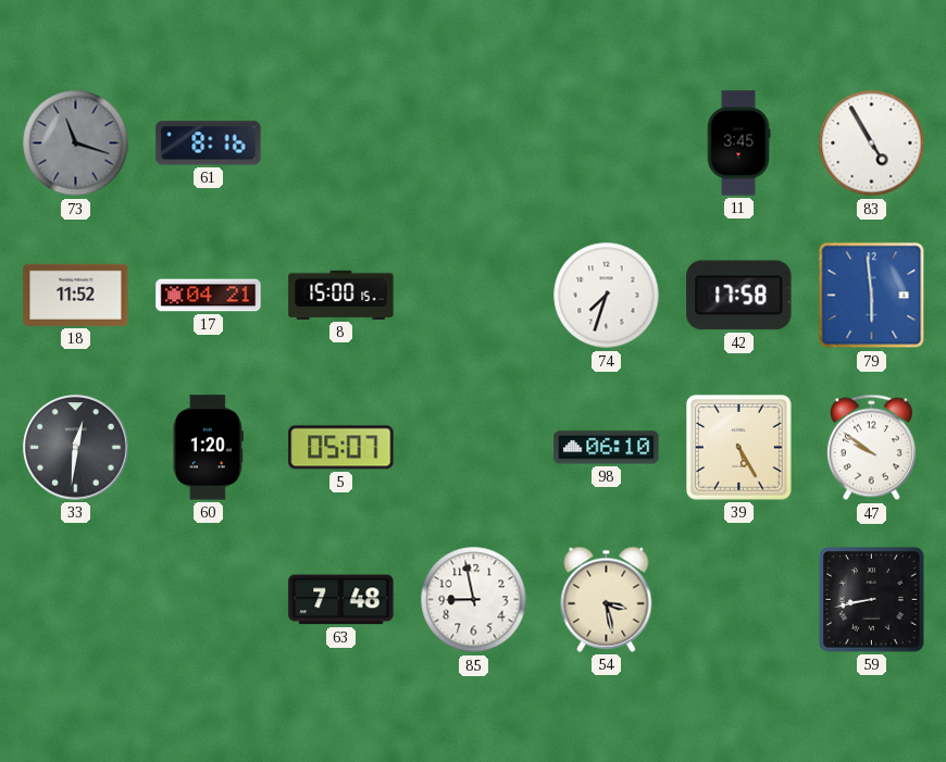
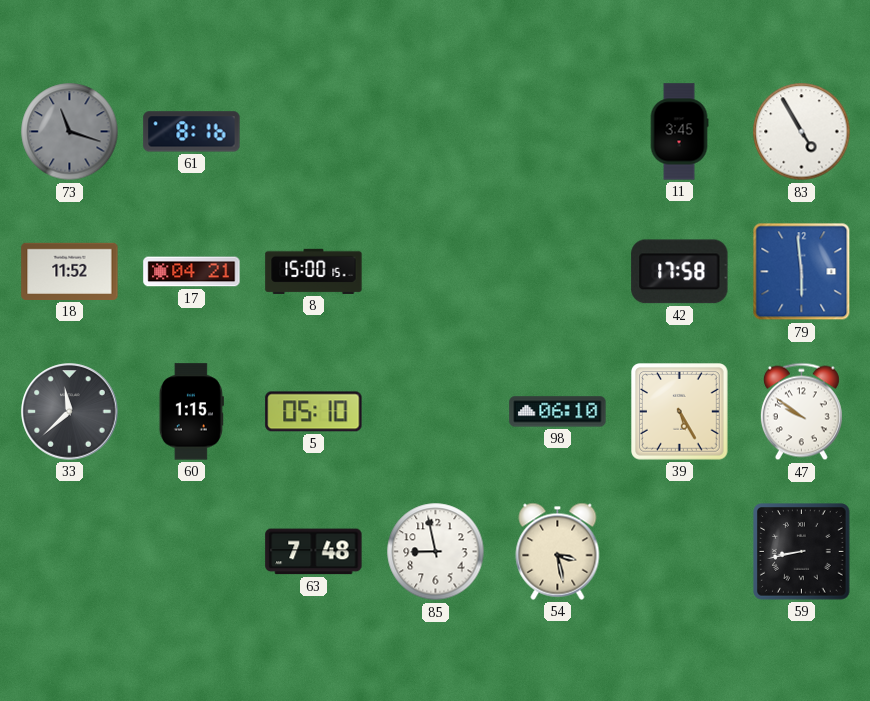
74: 7:33 -> none (607, 296)
33: 12:31 -> 11:38 (70, 412)
60: 1:20 -> 1:15 (191, 412)
5: 05:07 -> 05:10 (314, 412)
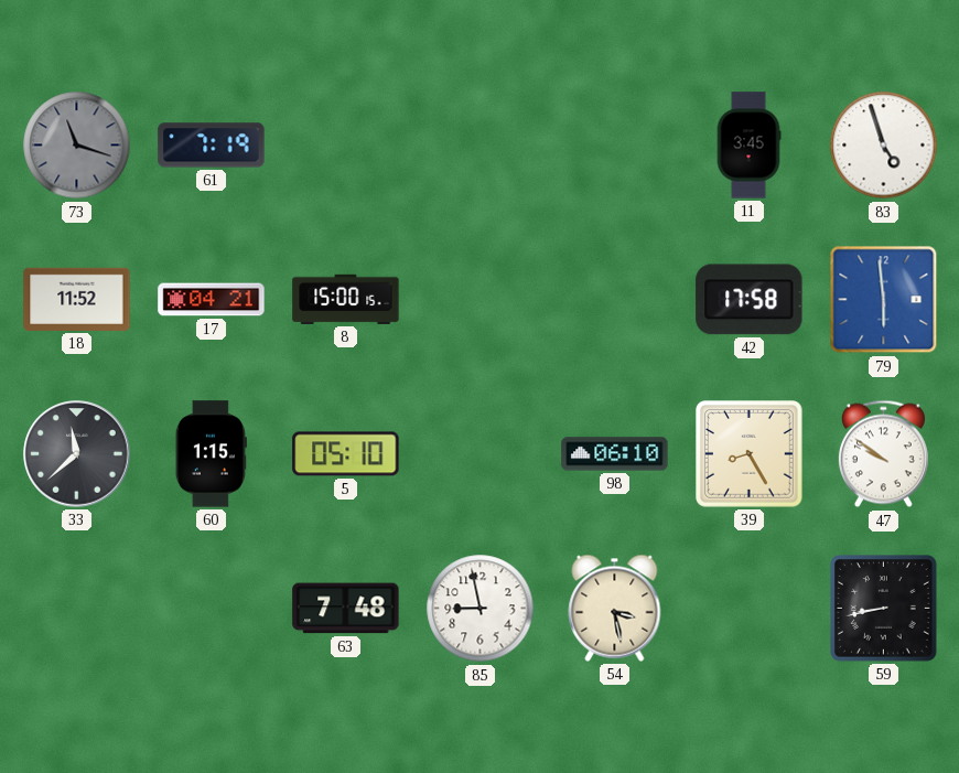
61: 8:16 -> 7:19 (212, 146)
83: 4:55 -> 4:57 (884, 146)
39: 5:25 -> 8:25 (750, 454)
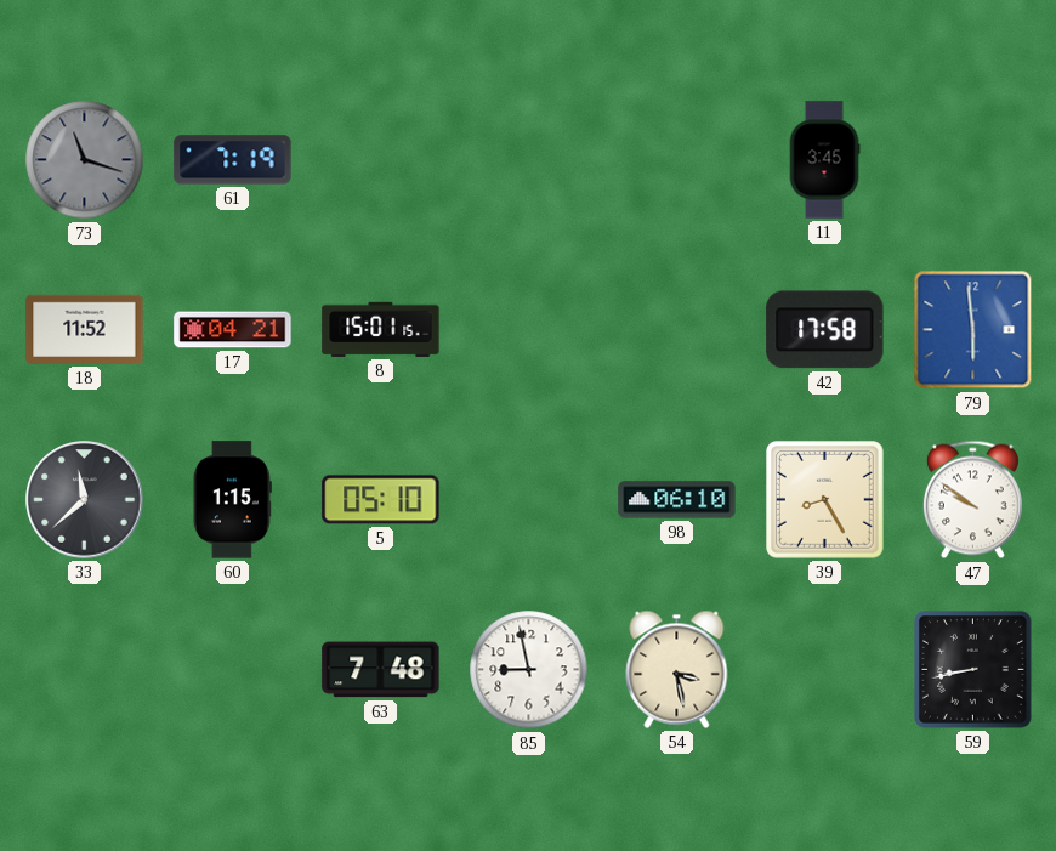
83: 4:57 -> none (884, 146)
8: 15:00 -> 15:01 (381, 329)
